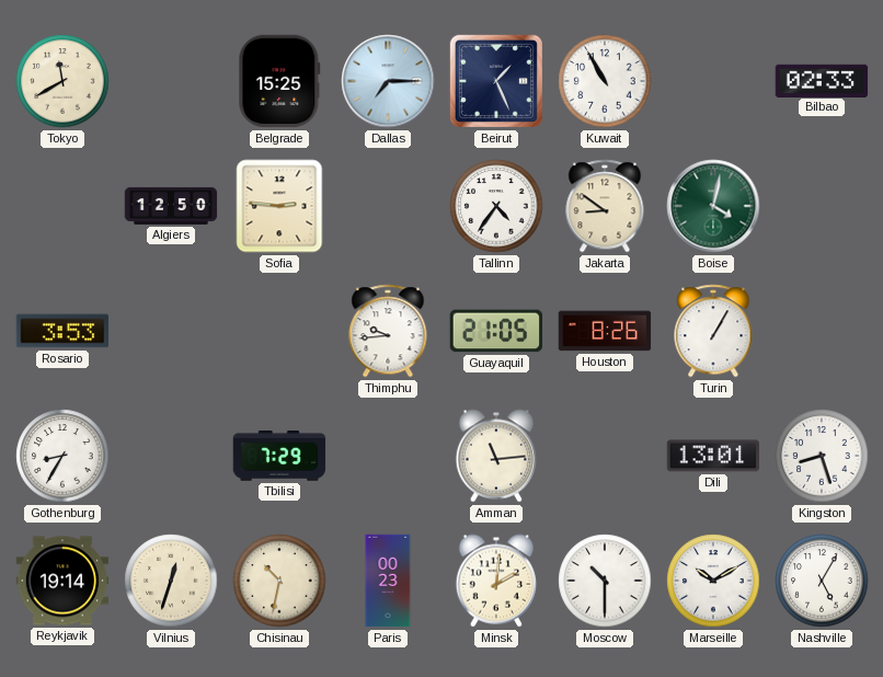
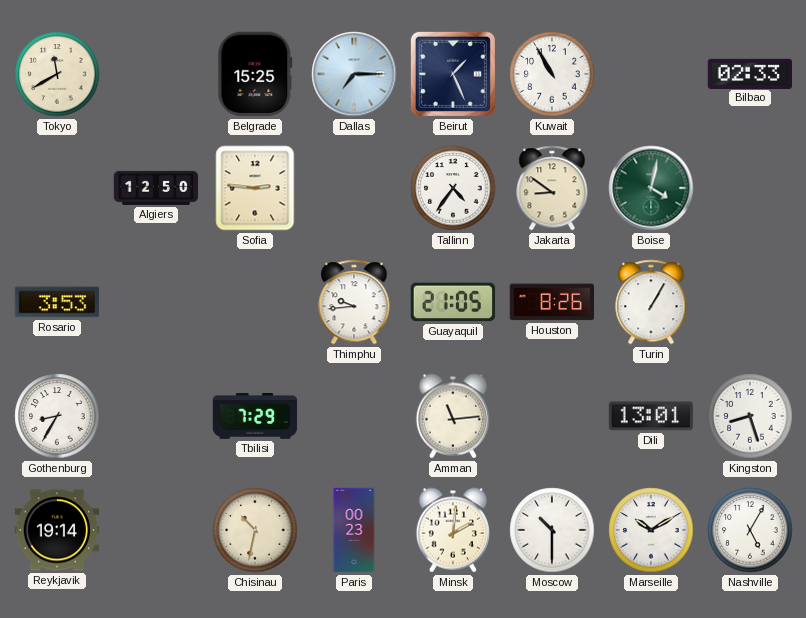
Vilnius: 12:33 -> none (171, 581)
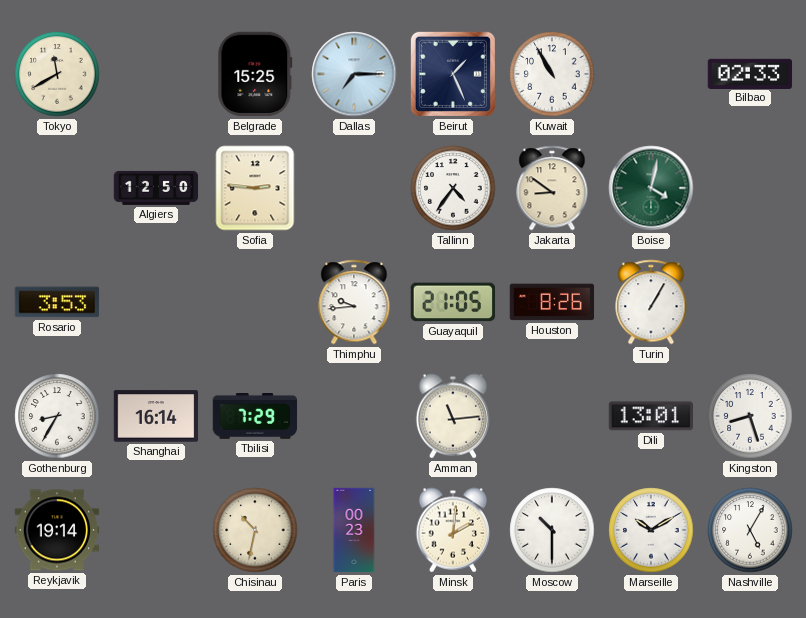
Shanghai: none -> 16:14 (156, 416)
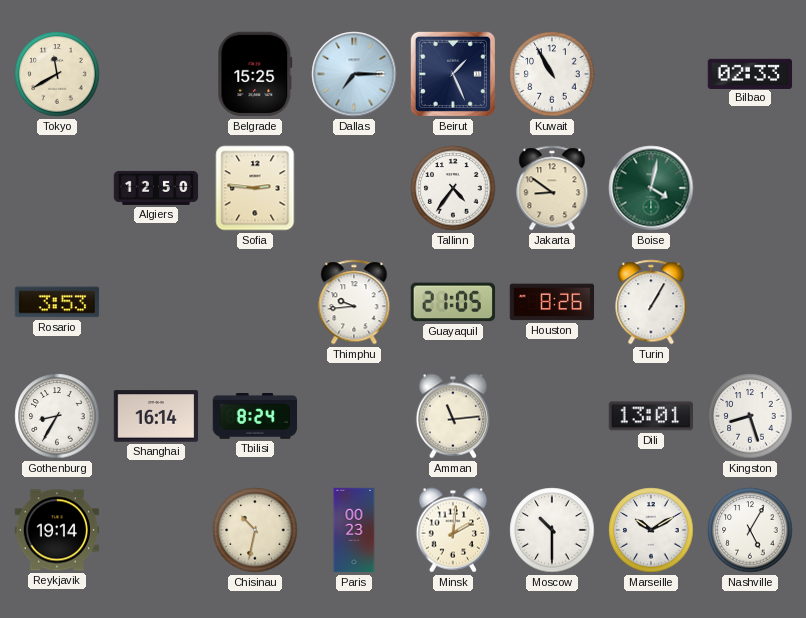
Tbilisi: 7:29 -> 8:24 (255, 417)
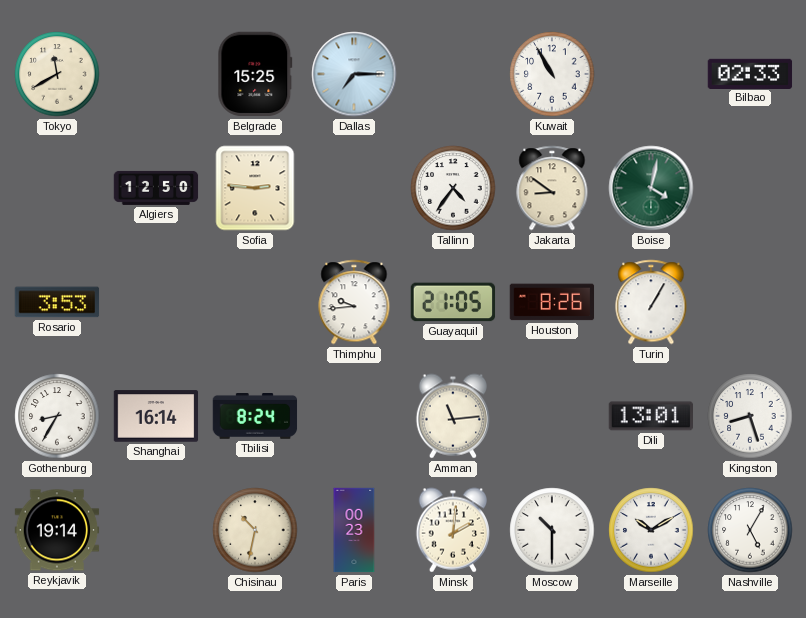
Beirut: 1:26 -> none (453, 74)
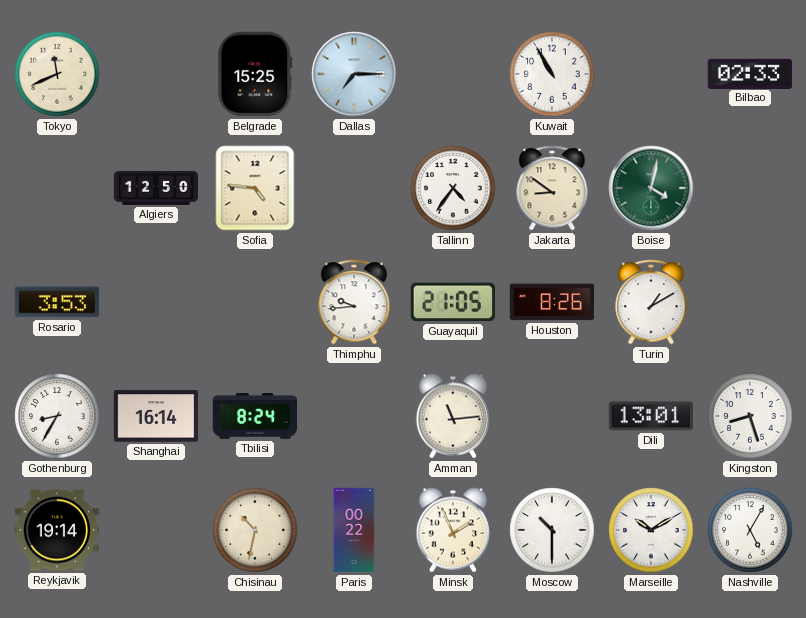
Tokyo: 11:40 -> 11:41 (57, 74)
Sofia: 2:46 -> 4:46 (255, 188)
Turin: 1:05 -> 1:10 (651, 302)
Paris: 00:23 -> 00:22 (354, 530)
Minsk: 2:01 -> 1:56 (452, 530)
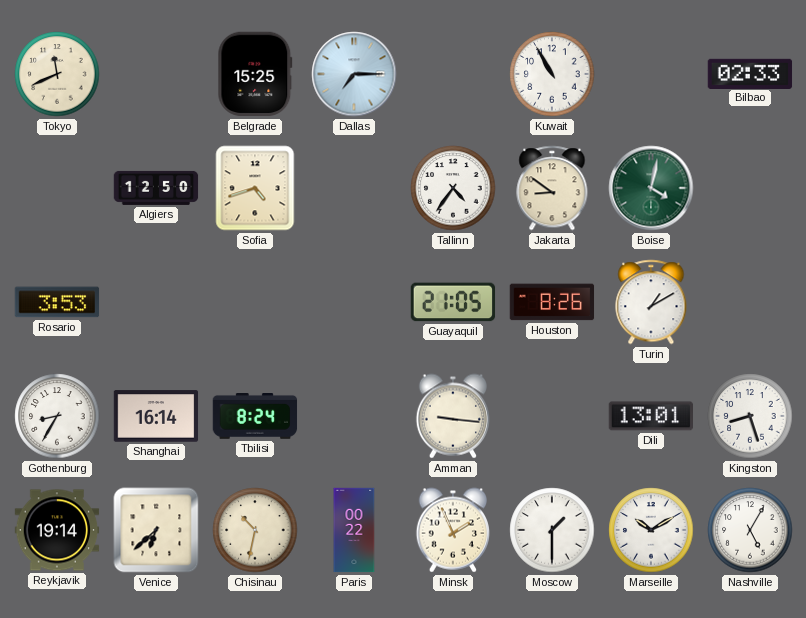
Sofia: 4:46 -> 4:42 (255, 188)
Thimphu: 9:44 -> none (354, 302)
Amman: 11:14 -> 9:16 (452, 416)
Venice: none -> 6:38 (156, 530)
Moscow: 10:30 -> 1:30 (552, 530)
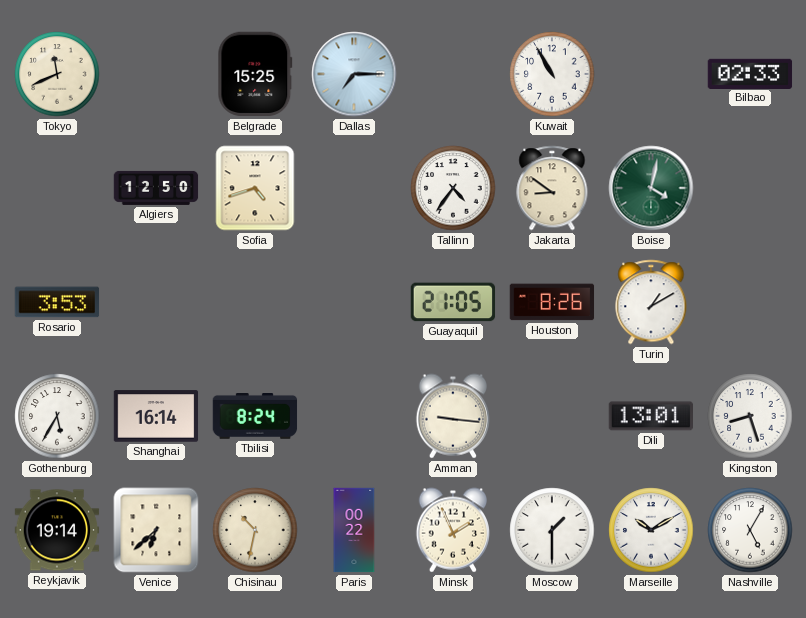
Gothenburg: 8:35 -> 5:35 (57, 416)
